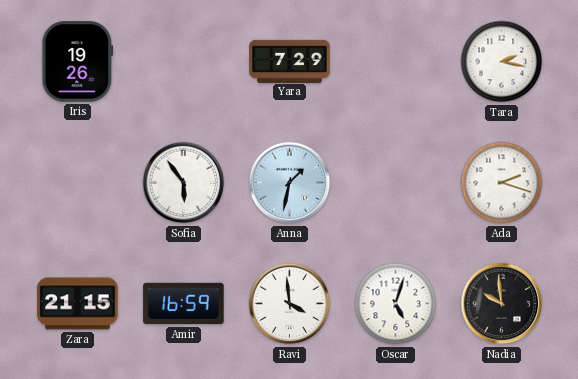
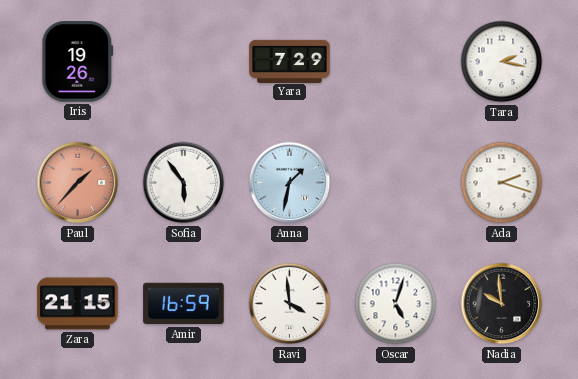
Paul: none -> 1:37 (78, 183)
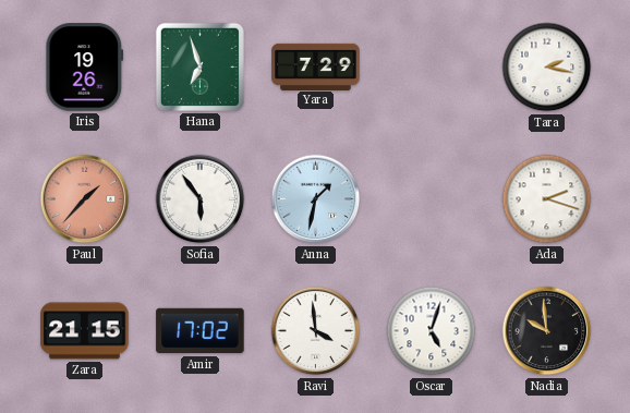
Hana: none -> 6:57 (199, 66)
Amir: 16:59 -> 17:02 (201, 331)
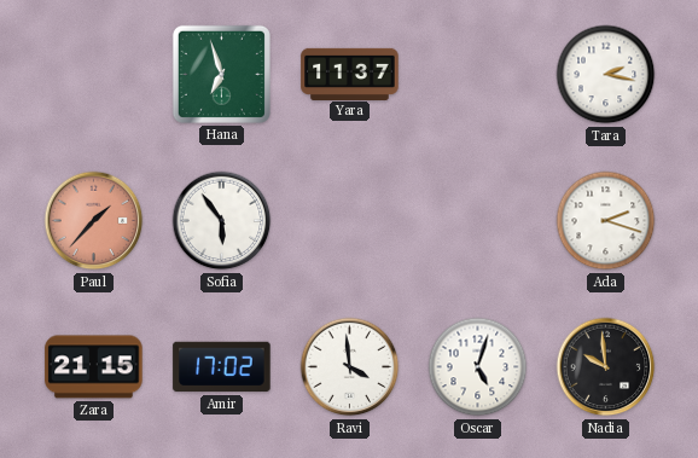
Iris: 19:26 -> none (85, 68)
Yara: 7:29 -> 11:37 (350, 74)
Anna: 1:32 -> none (316, 199)
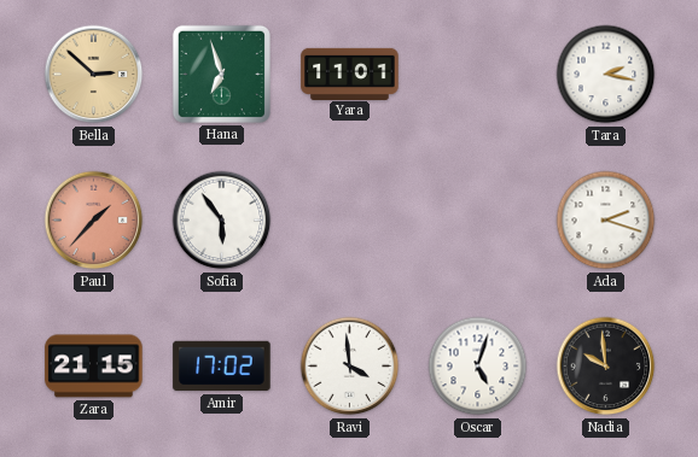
Bella: none -> 2:52 (94, 75)
Yara: 11:37 -> 11:01 (350, 74)
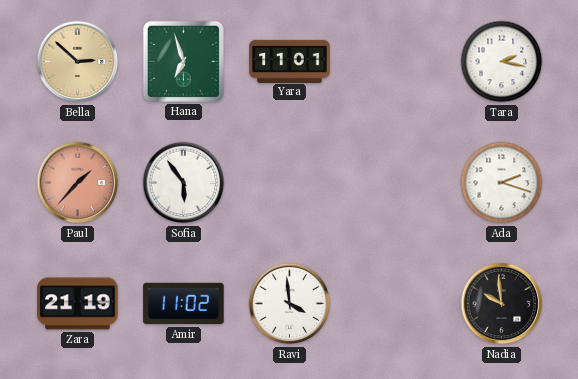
Zara: 21:15 -> 21:19 (78, 304)
Amir: 17:02 -> 11:02 (184, 304)
Oscar: 5:03 -> none (478, 367)
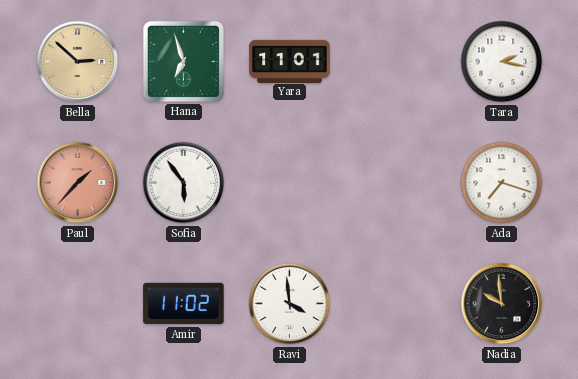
Ada: 2:18 -> 7:18 (502, 183)
Zara: 21:19 -> none (78, 304)
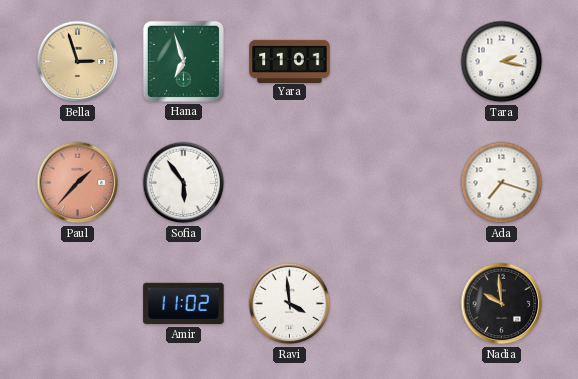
Bella: 2:52 -> 2:57 (78, 62)
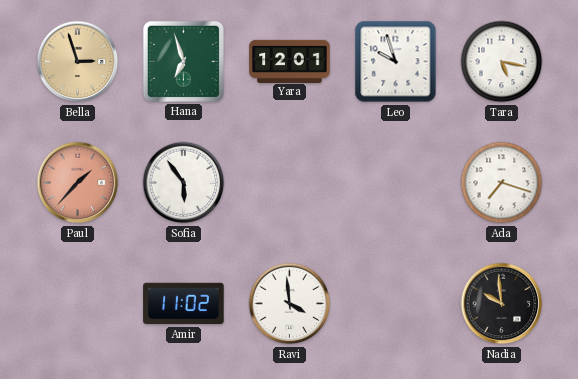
Yara: 11:01 -> 12:01 (290, 61)
Leo: none -> 9:57 (396, 62)
Tara: 2:17 -> 5:17 (502, 62)
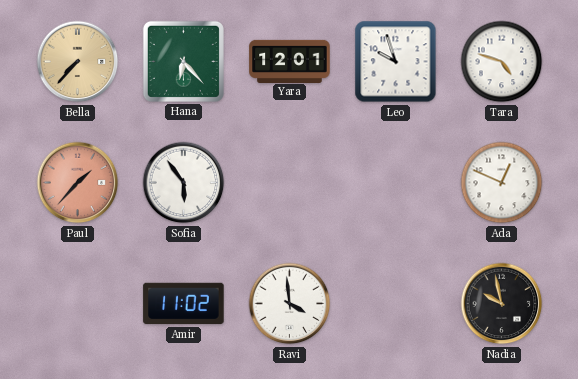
Bella: 2:57 -> 7:37 (78, 62)
Hana: 6:57 -> 6:23 (183, 61)
Tara: 5:17 -> 4:48 (502, 62)
Ada: 7:18 -> 12:49 (502, 183)
Nadia: 9:59 -> 9:58 (502, 304)
